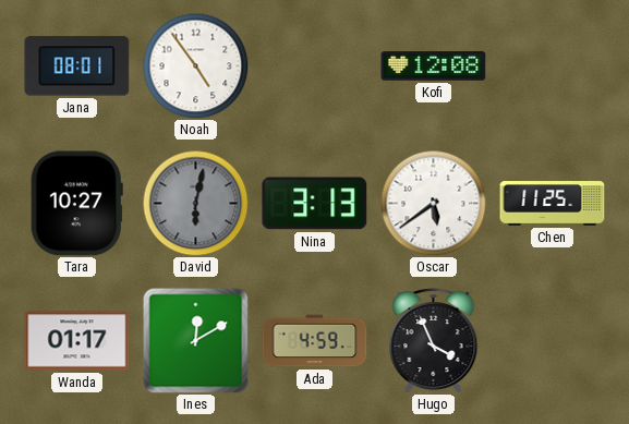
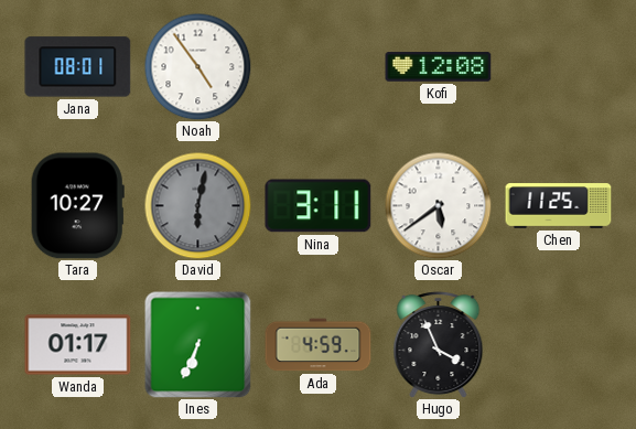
Nina: 3:13 -> 3:11 (319, 206)
Ines: 12:10 -> 6:34 (198, 345)
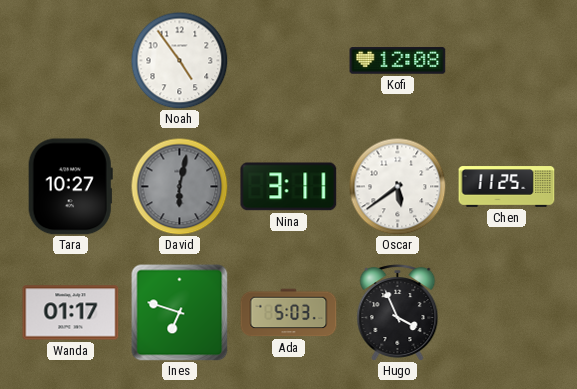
Jana: 08:01 -> none (78, 67)
Ines: 6:34 -> 6:48 (180, 313)
Ada: 4:59 -> 5:03 (289, 313)
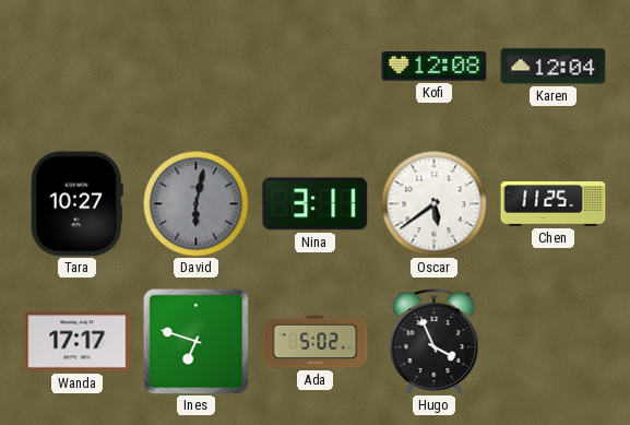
Noah: 4:54 -> none (179, 60)
Karen: none -> 12:04 (554, 67)
Wanda: 01:17 -> 17:17 (78, 342)
Ada: 5:03 -> 5:02 (316, 342)
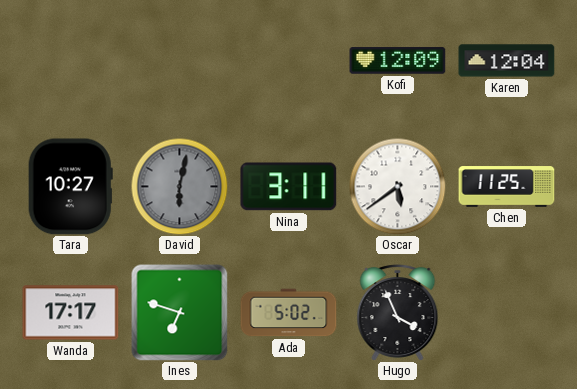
Kofi: 12:08 -> 12:09 (398, 61)
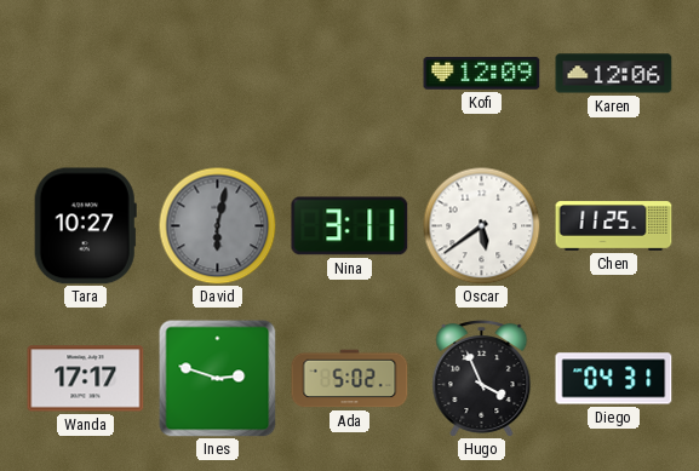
Karen: 12:04 -> 12:06 (614, 74)
Ines: 6:48 -> 2:48 (218, 379)
Diego: none -> 04:31 (614, 379)
